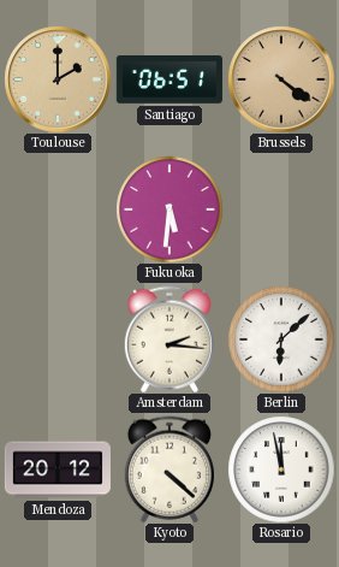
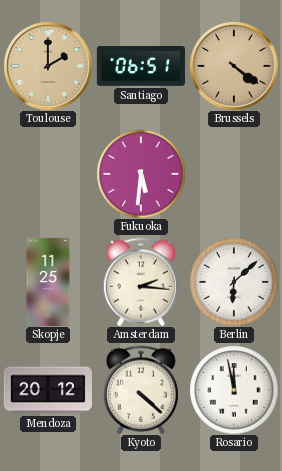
Skopje: none -> 11:25 (48, 281)
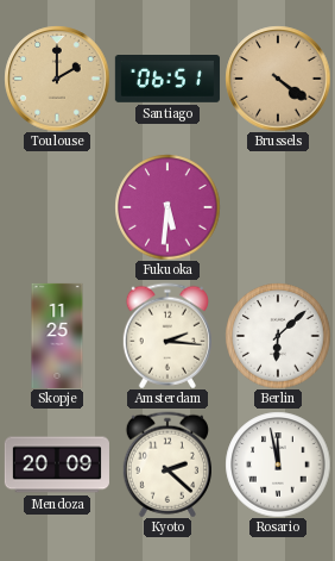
Mendoza: 20:12 -> 20:09 (57, 465)
Kyoto: 4:22 -> 2:22 (167, 465)
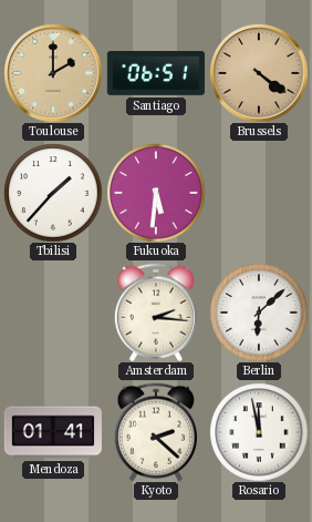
Tbilisi: none -> 1:37 (53, 193)
Skopje: 11:25 -> none (57, 335)
Mendoza: 20:09 -> 01:41 (53, 432)
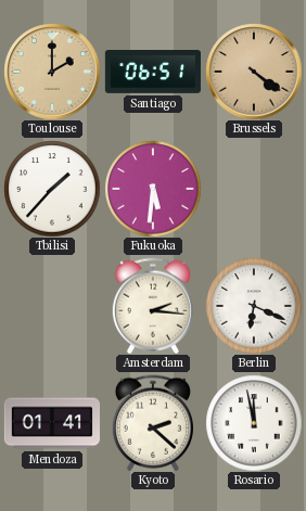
Berlin: 6:08 -> 6:19 (254, 306)
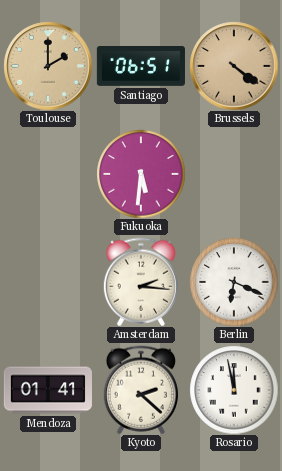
Tbilisi: 1:37 -> none (52, 189)
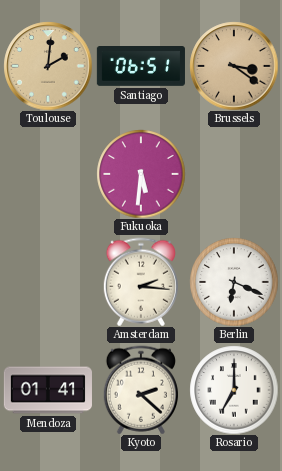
Toulouse: 2:00 -> 2:01 (48, 66)
Brussels: 4:21 -> 3:21 (234, 66)
Rosario: 11:58 -> 7:00 (234, 390)
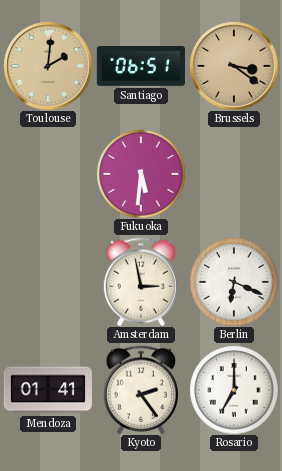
Amsterdam: 2:16 -> 2:58 (141, 282)
Kyoto: 2:22 -> 2:24 (141, 390)
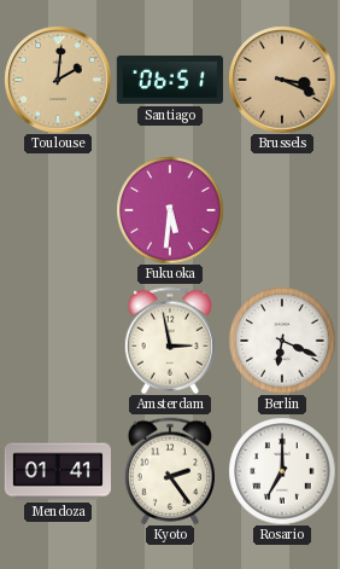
Brussels: 3:21 -> 3:19 (282, 80)
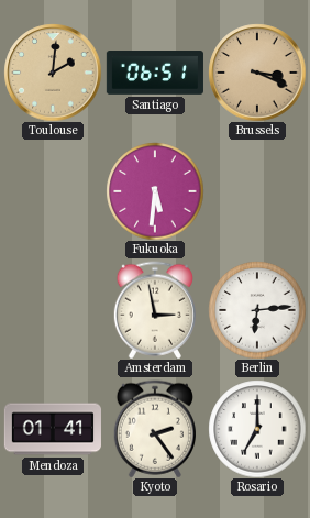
Berlin: 6:19 -> 6:14 (257, 310)
